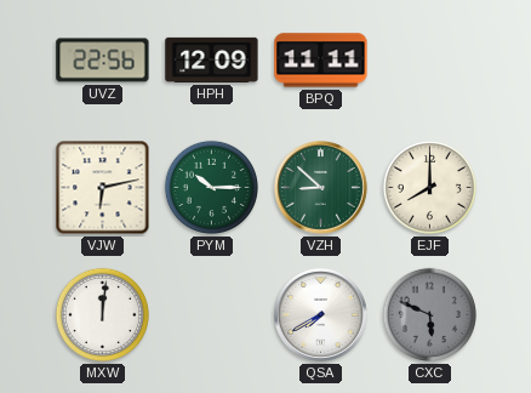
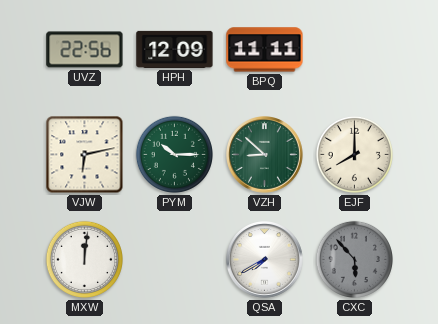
CXC: 5:49 -> 5:53 (354, 259)
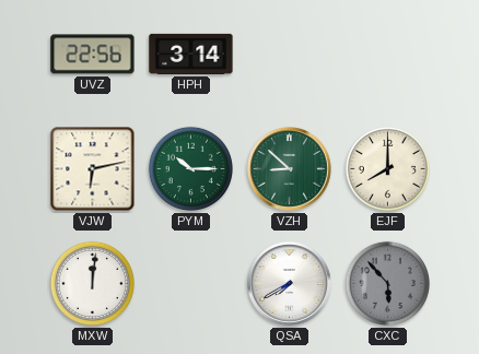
HPH: 12:09 -> 3:14 (191, 54)
BPQ: 11:11 -> none (265, 50)
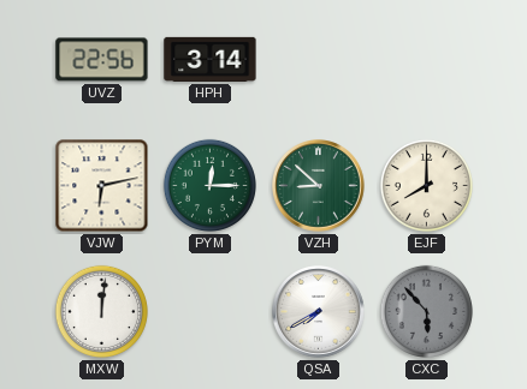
PYM: 10:15 -> 12:15 (209, 185)
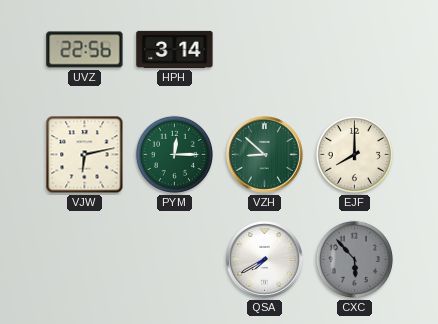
MXW: 12:01 -> none (101, 311)
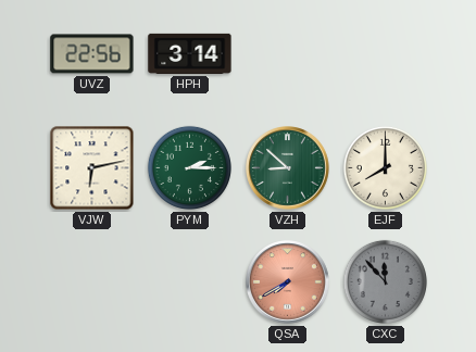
PYM: 12:15 -> 2:15 (189, 167)
QSA dial: white -> salmon (288, 282)
CXC: 5:53 -> 11:53 (385, 281)
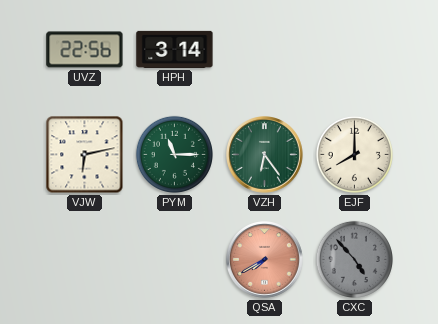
PYM: 2:15 -> 11:15 (174, 154)
VZH: 8:52 -> 6:24 (265, 155)
CXC: 11:53 -> 4:53 (354, 259)
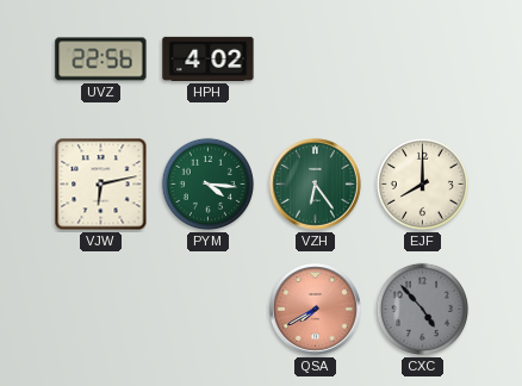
HPH: 3:14 -> 4:02 (209, 58)
PYM: 11:15 -> 4:16 (207, 183)
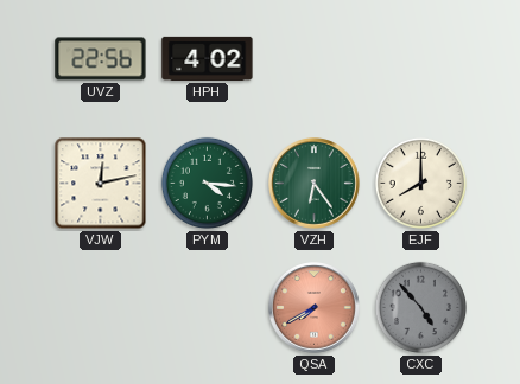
VJW: 6:13 -> 12:13 (101, 184)
